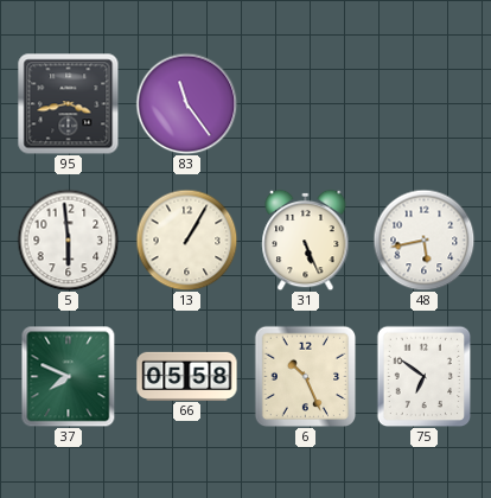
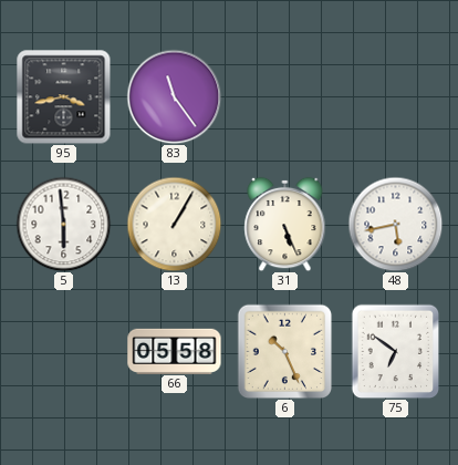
37: 7:49 -> none (69, 376)
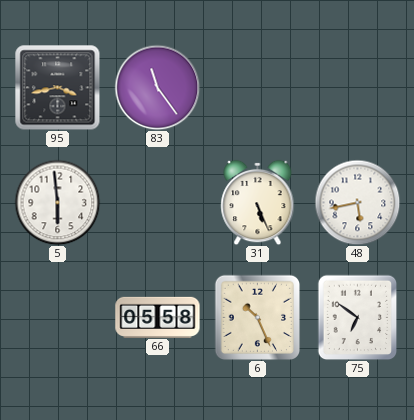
13: 1:05 -> none (174, 224)
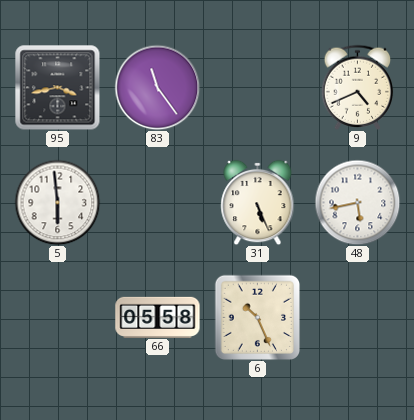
9: none -> 4:41 (358, 87)
75: 6:51 -> none (358, 317)
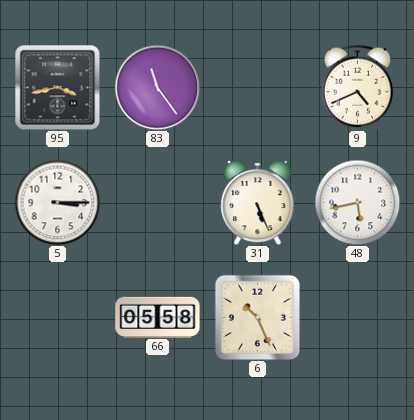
5: 5:59 -> 3:15 (57, 202)
